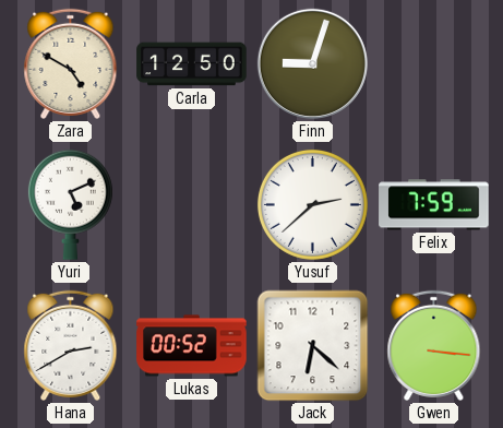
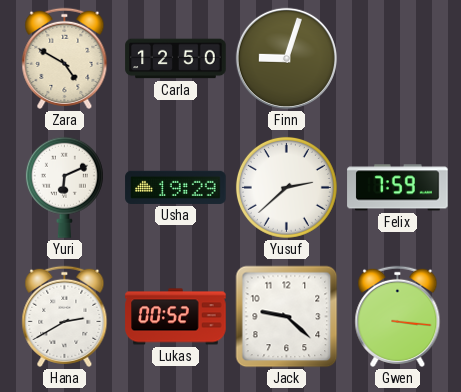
Yuri: 5:11 -> 6:11 (64, 187)
Usha: none -> 19:29 (176, 187)
Jack: 6:22 -> 9:22 (287, 317)
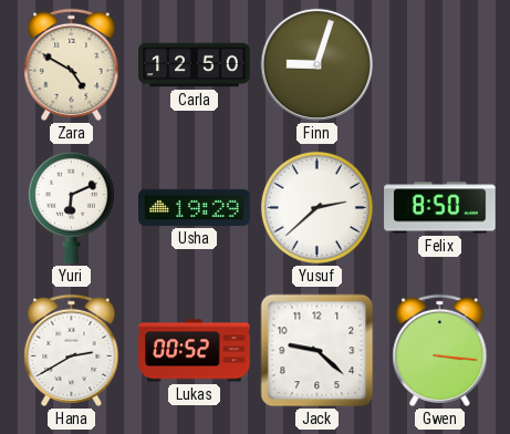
Felix: 7:59 -> 8:50 (440, 208)
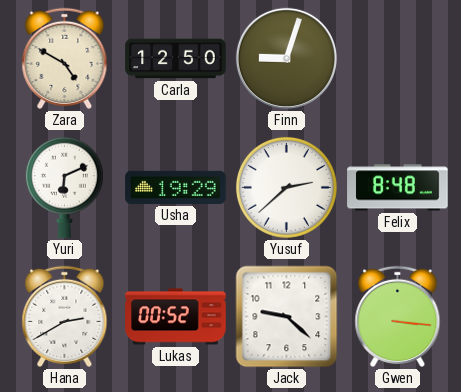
Felix: 8:50 -> 8:48 (398, 188)
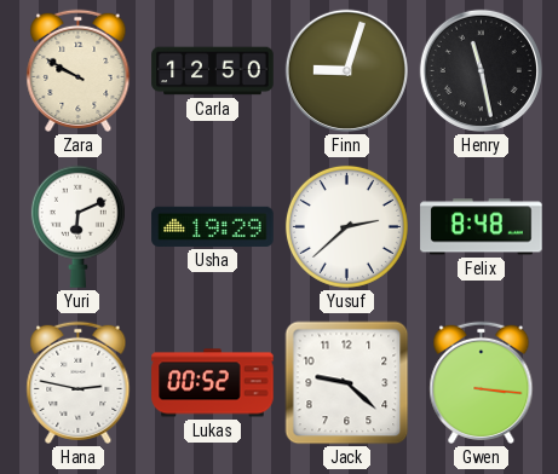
Zara: 4:50 -> 9:50 (79, 70)
Henry: none -> 11:28 (481, 70)
Hana: 2:40 -> 2:47 (79, 382)
